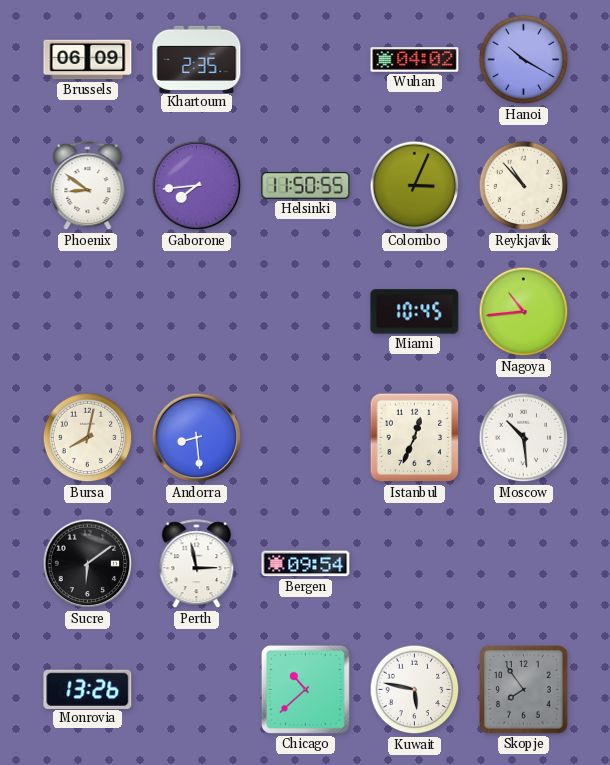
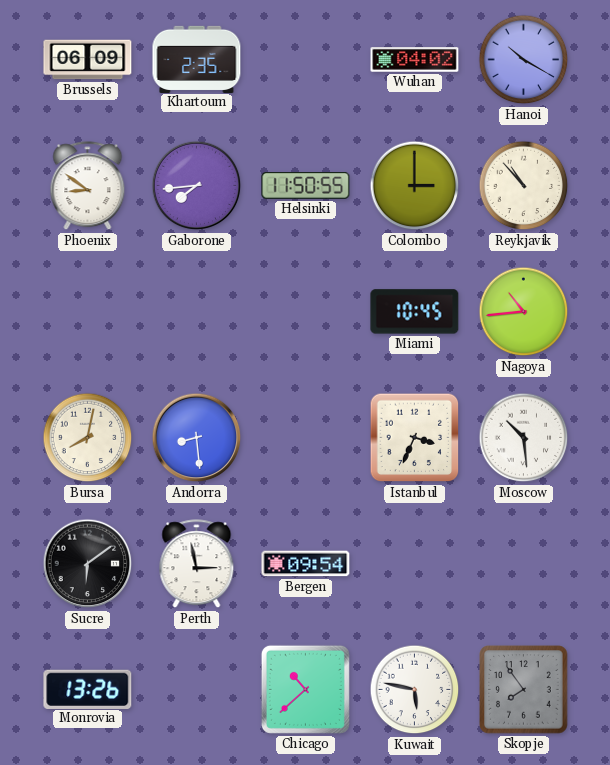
Colombo: 3:04 -> 3:00 (415, 186)
Istanbul: 12:34 -> 3:34 (415, 438)
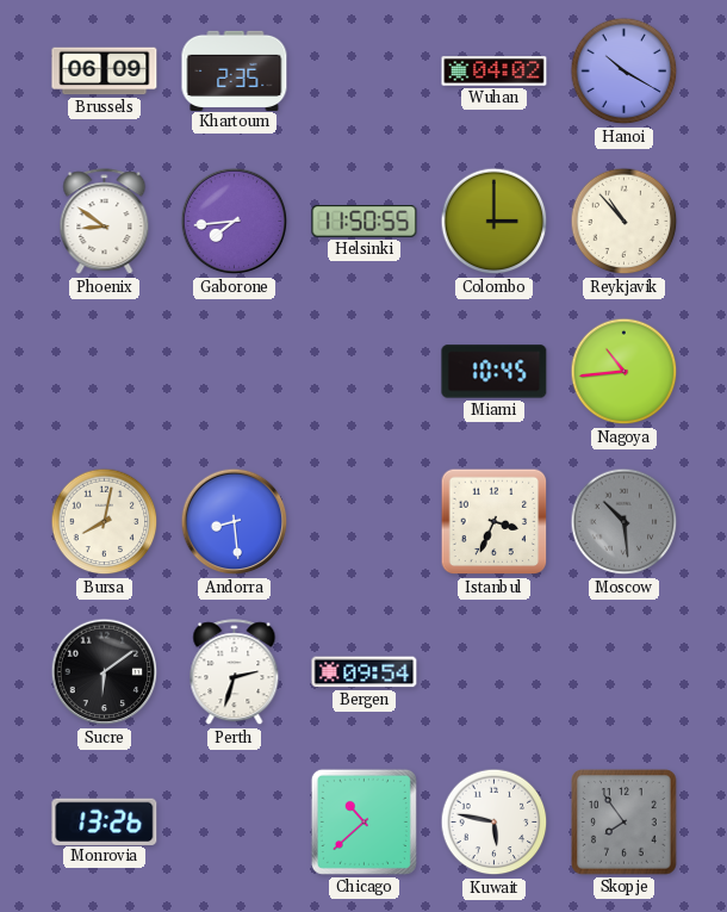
Moscow dial: white -> grey (625, 522)
Perth: 2:58 -> 2:33 (235, 672)
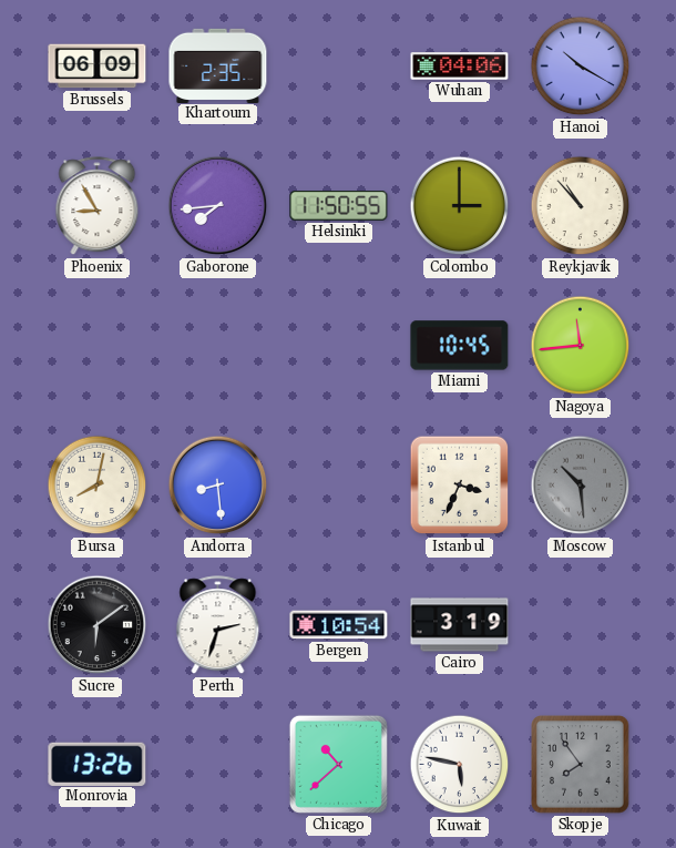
Wuhan: 04:02 -> 04:06 (460, 67)
Phoenix: 8:51 -> 8:55 (98, 206)
Nagoya: 10:44 -> 11:44 (581, 346)
Bergen: 09:54 -> 10:54 (339, 625)
Cairo: none -> 3:19 (460, 625)
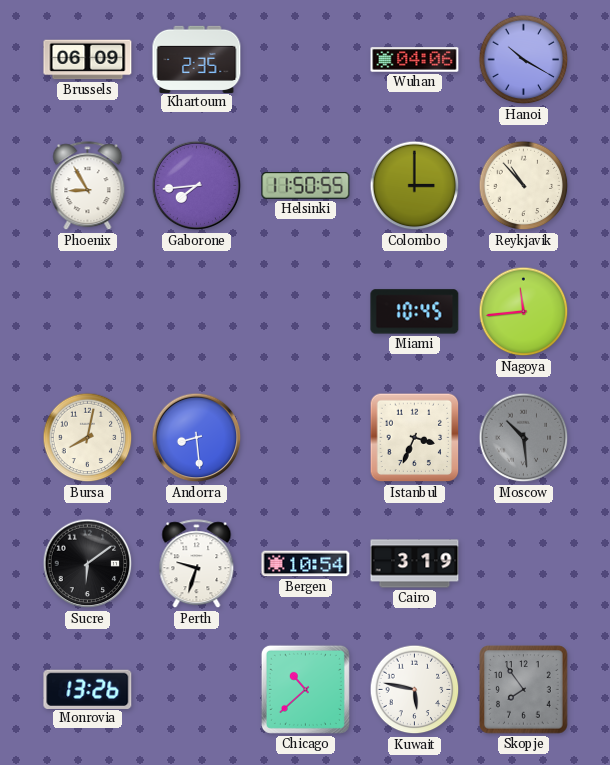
Perth: 2:33 -> 9:33 (197, 564)
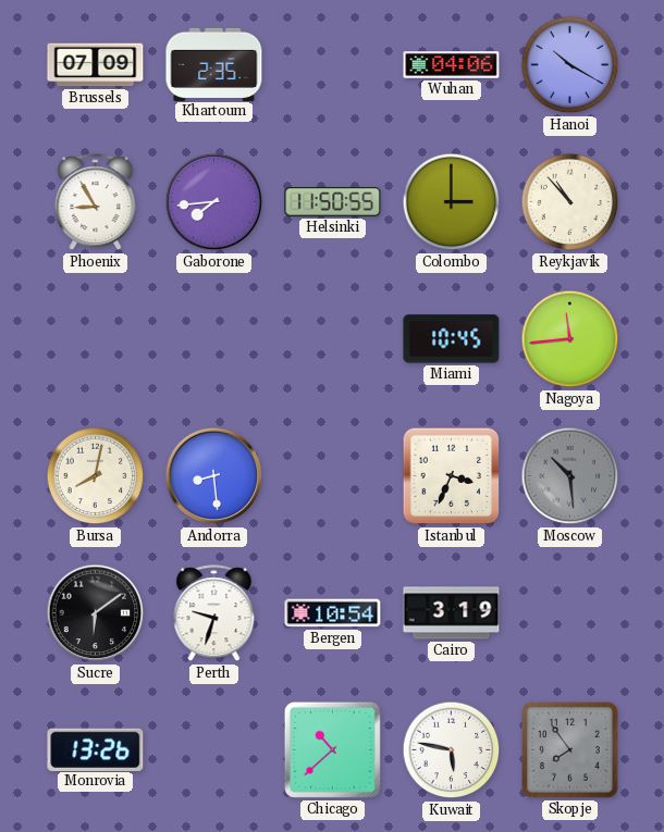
Brussels: 06:09 -> 07:09 (96, 65)
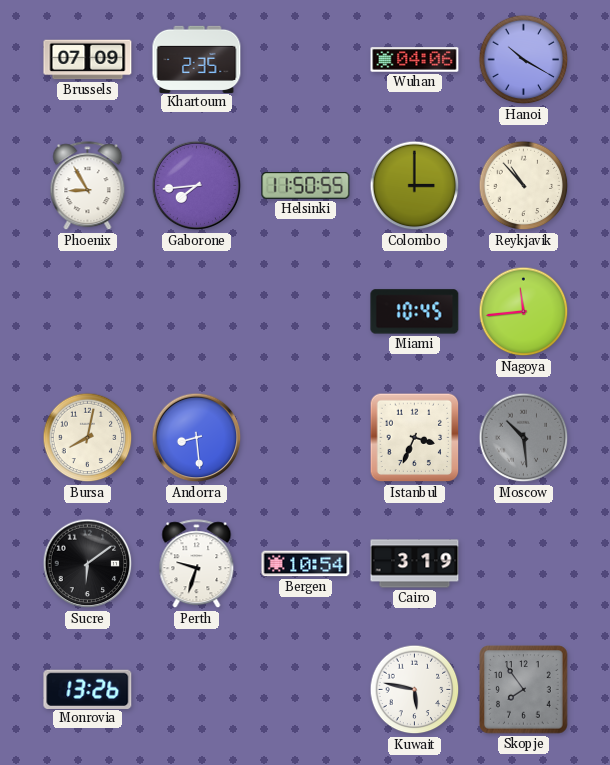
Chicago: 10:38 -> none (332, 749)
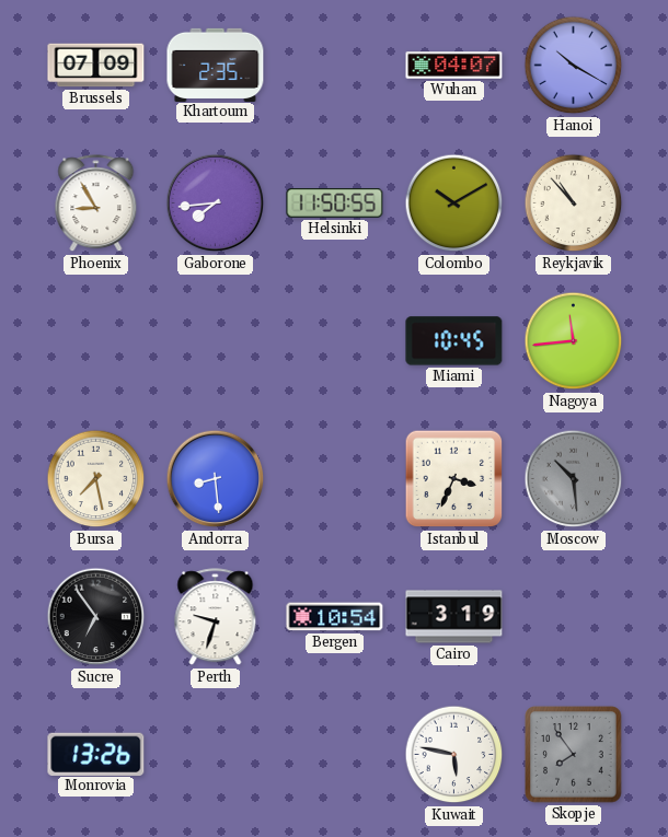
Wuhan: 04:06 -> 04:07 (454, 66)
Colombo: 3:00 -> 10:10 (454, 204)
Bursa: 8:02 -> 7:28 (96, 479)
Sucre: 6:09 -> 6:54 (96, 617)
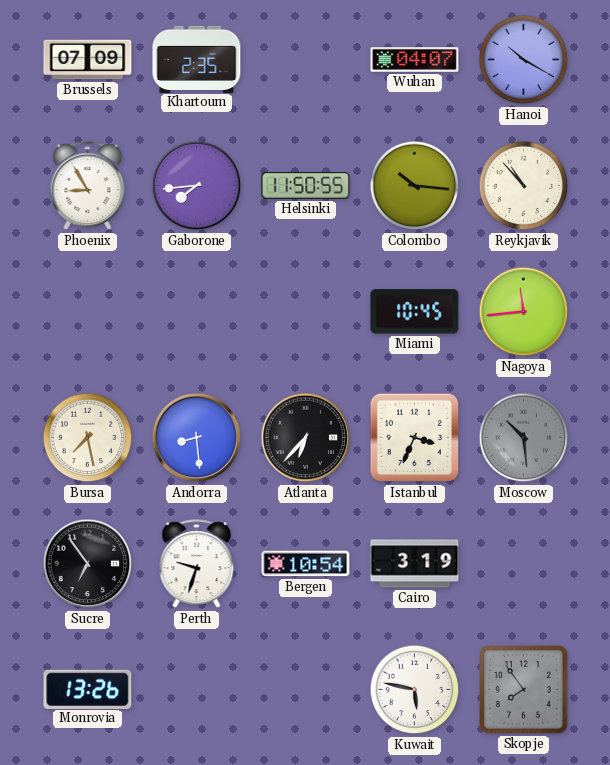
Colombo: 10:10 -> 10:16 (415, 186)
Atlanta: none -> 6:37 (306, 438)
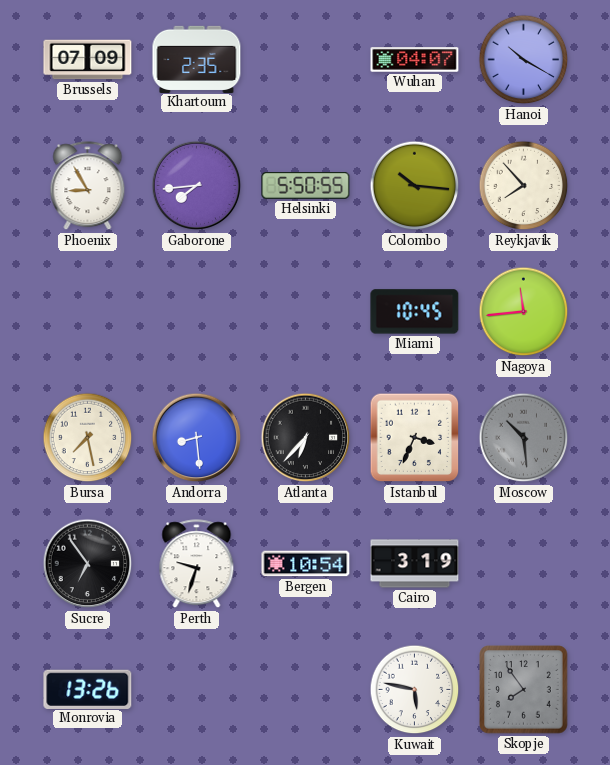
Helsinki: 11:50 -> 5:50 (306, 186)
Reykjavik: 10:53 -> 7:53 (524, 186)
